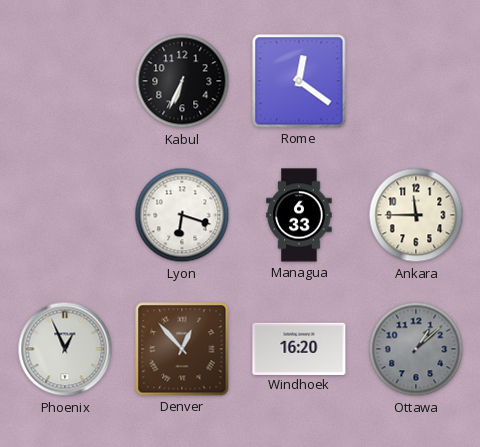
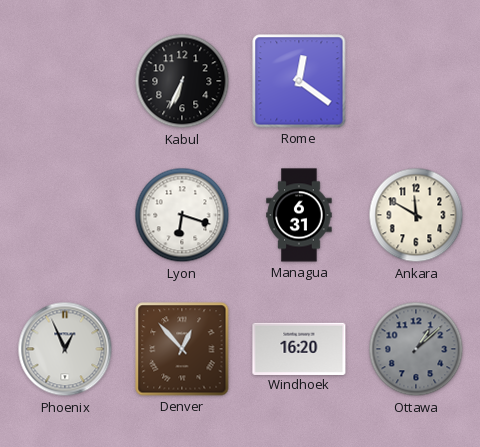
Managua: 6:33 -> 6:31 (299, 215)
Ankara: 11:45 -> 11:50 (416, 215)
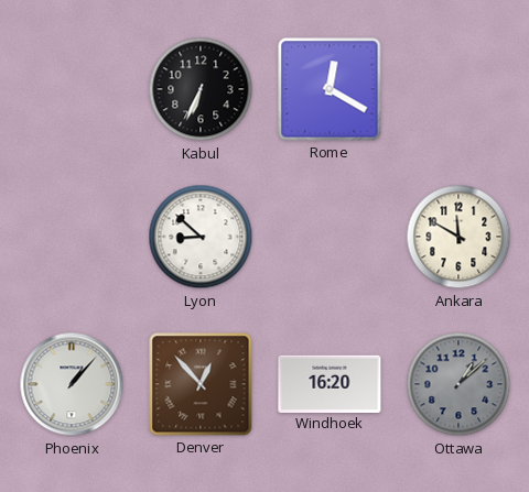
Rome: 12:21 -> 12:20 (330, 89)
Lyon: 6:18 -> 8:52 (201, 237)
Managua: 6:31 -> none (299, 215)
Phoenix: 12:56 -> 1:07 (72, 384)
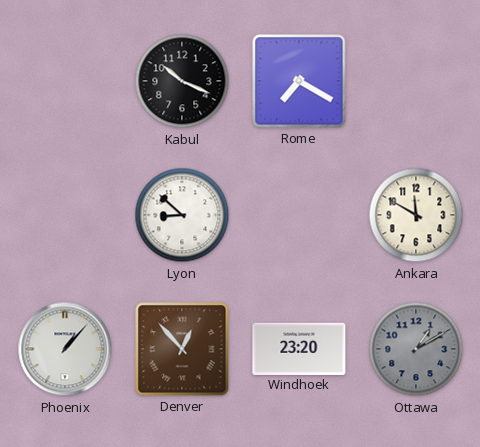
Kabul: 6:34 -> 10:19 (182, 81)
Rome: 12:20 -> 7:20 (299, 81)
Windhoek: 16:20 -> 23:20 (299, 348)
Ottawa: 1:08 -> 1:10 (416, 349)
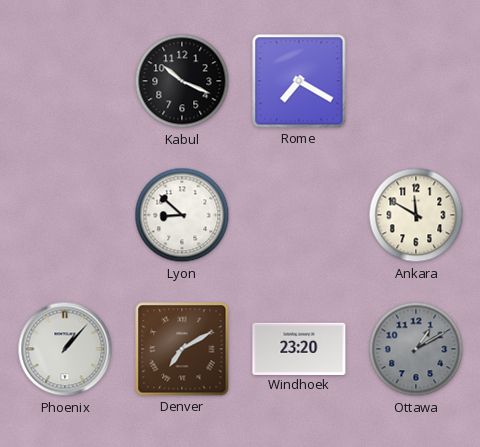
Denver: 12:53 -> 7:10 (182, 349)
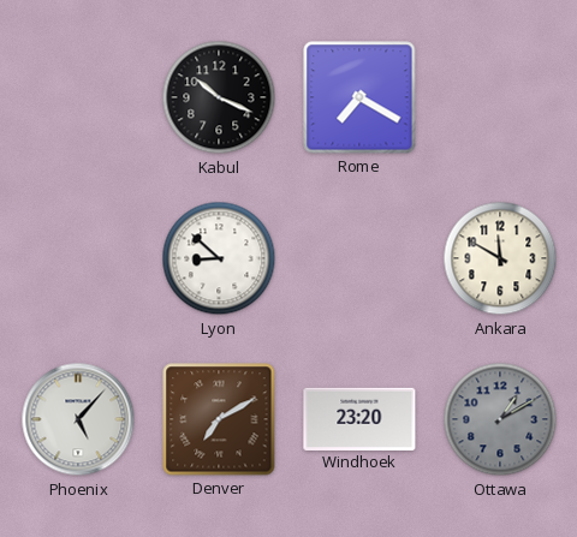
Phoenix: 1:07 -> 5:07 (78, 419)
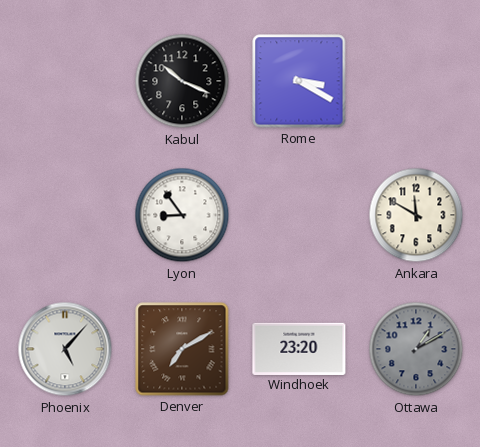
Rome: 7:20 -> 3:20 (299, 81)
Lyon: 8:52 -> 8:54 (182, 215)
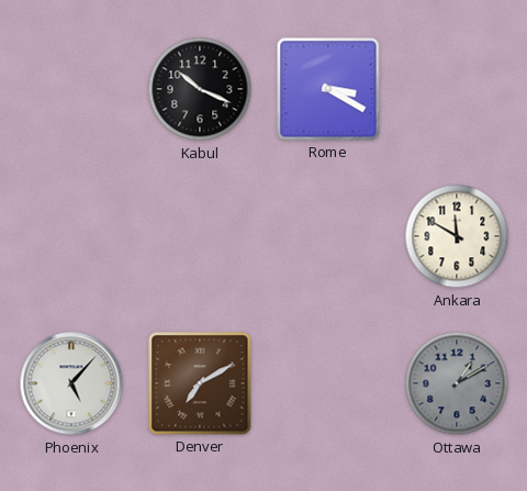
Lyon: 8:54 -> none (182, 215)
Windhoek: 23:20 -> none (299, 348)
